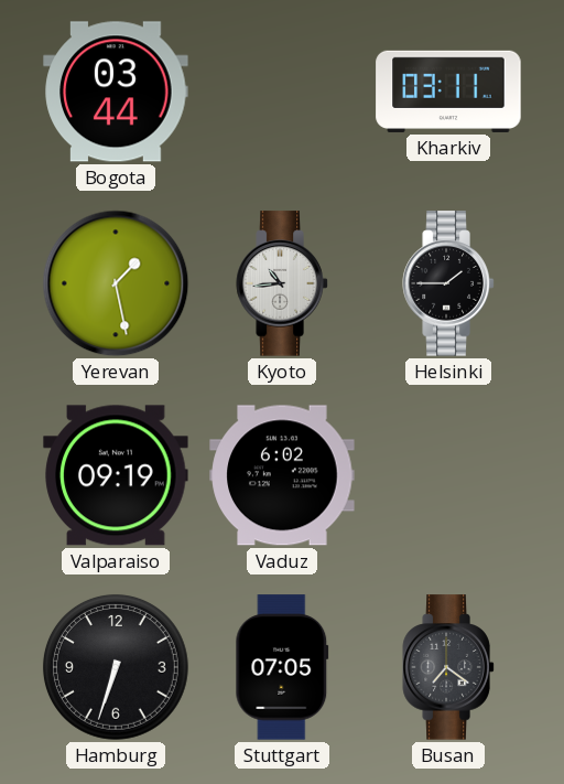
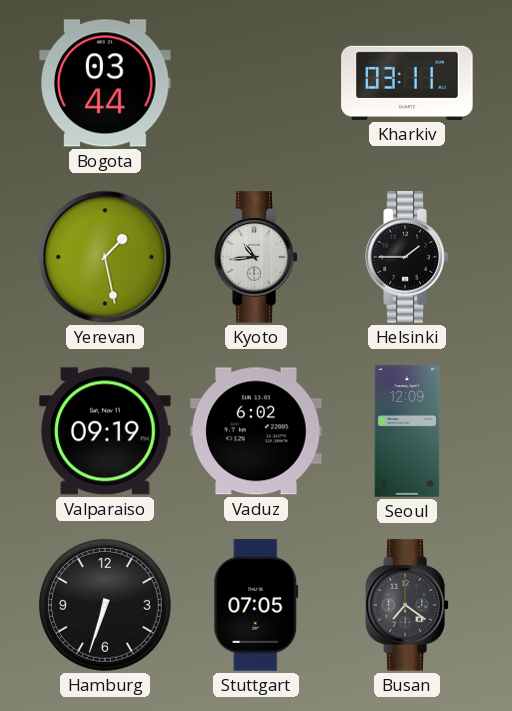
Seoul: none -> 12:09 (407, 431)
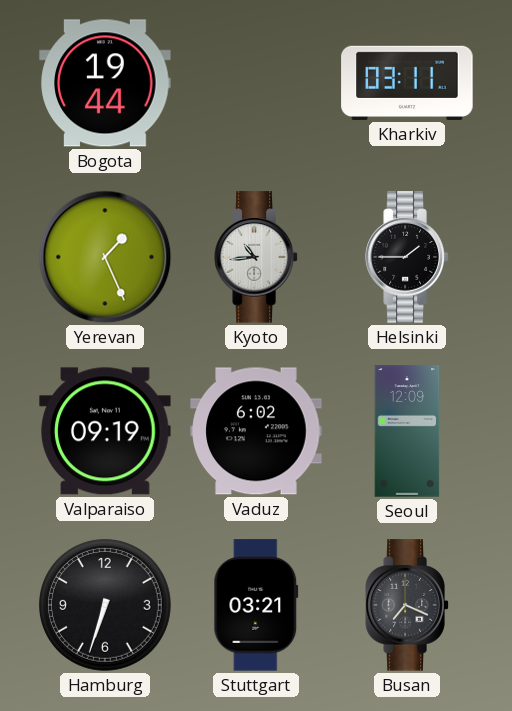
Bogota: 03:44 -> 19:44 (105, 83)
Yerevan: 1:28 -> 1:26 (105, 257)
Stuttgart: 07:05 -> 03:21 (256, 605)
Busan: 7:21 -> 7:19 (407, 605)
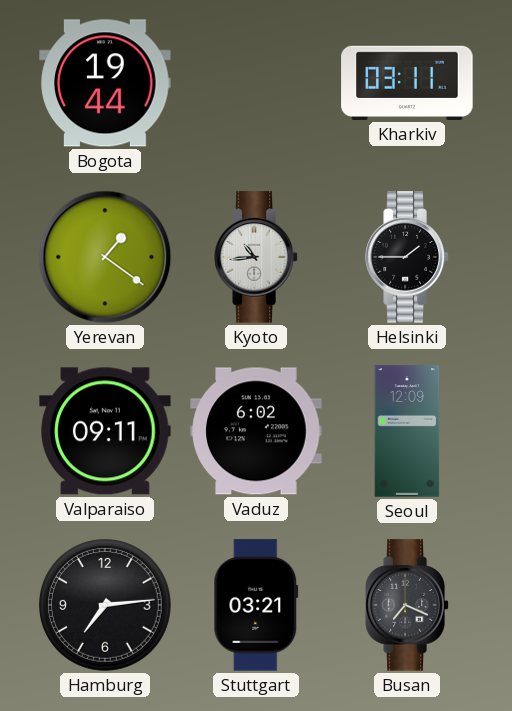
Yerevan: 1:26 -> 1:21 (105, 257)
Valparaiso: 09:19 -> 09:11 (105, 431)
Hamburg: 6:33 -> 7:14 (105, 605)
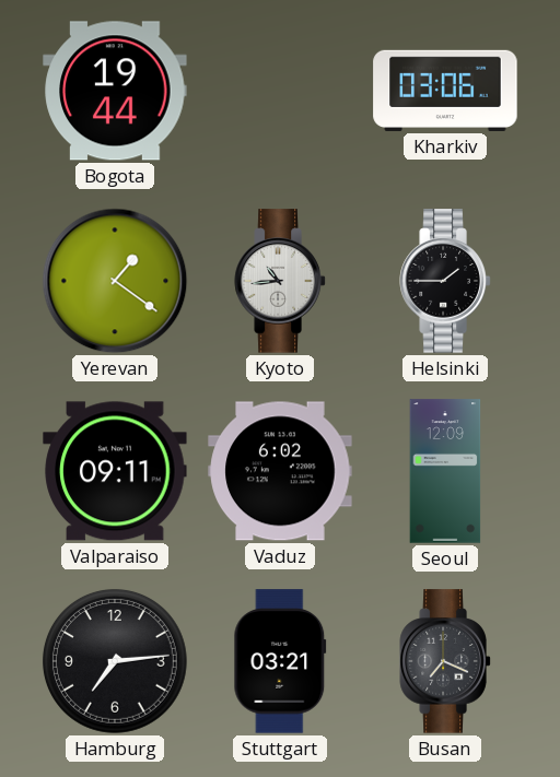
Kharkiv: 03:11 -> 03:06 (445, 91)
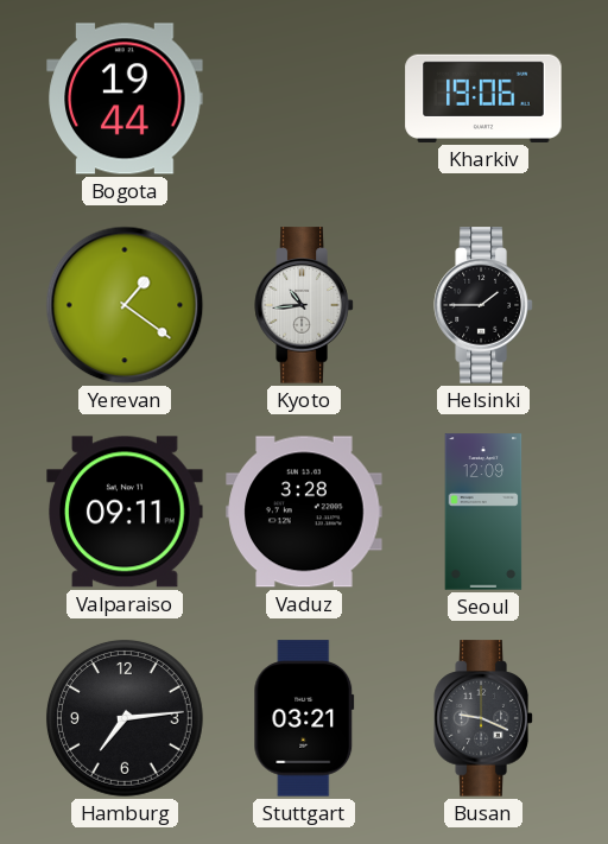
Kharkiv: 03:06 -> 19:06 (483, 99)
Vaduz: 6:02 -> 3:28 (304, 512)
Busan: 7:19 -> 9:19 (483, 718)
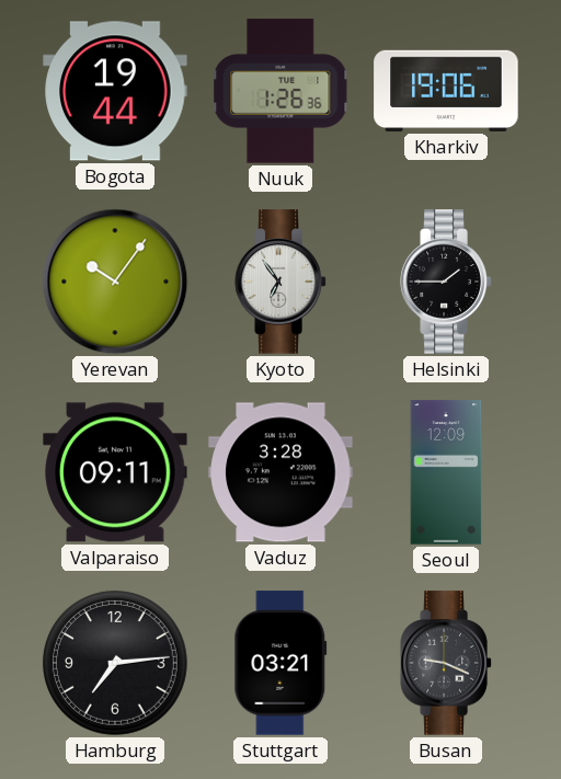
Nuuk: none -> 1:26 (280, 91)
Yerevan: 1:21 -> 10:06 (115, 282)
Kyoto: 10:44 -> 6:54 (280, 282)
